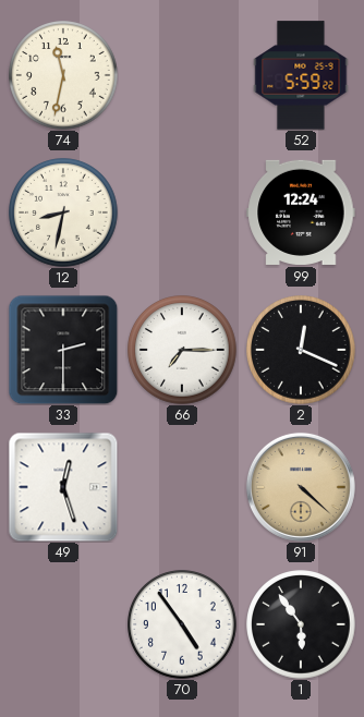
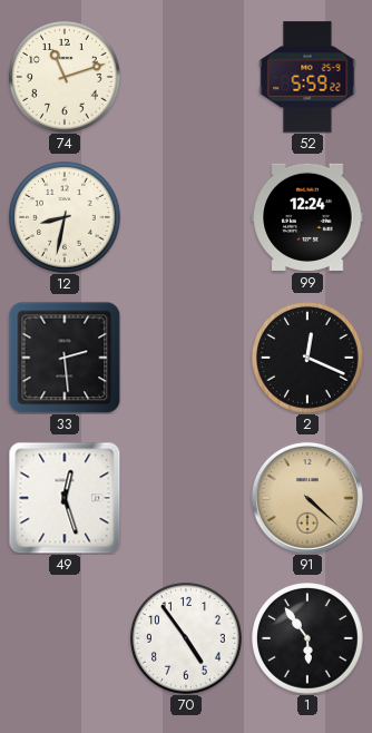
74: 11:32 -> 11:12 (65, 77)
33: 2:30 -> 2:29 (65, 358)
66: 7:15 -> none (182, 350)
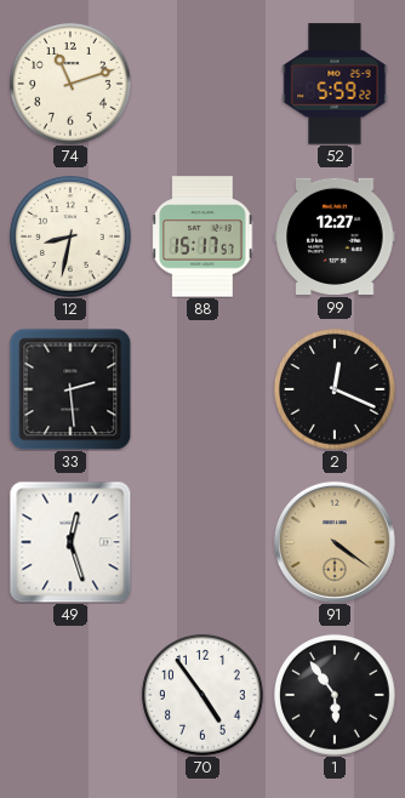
88: none -> 15:17 (202, 236)
99: 12:24 -> 12:27 (335, 236)
91: 4:22 -> 4:21 (335, 542)
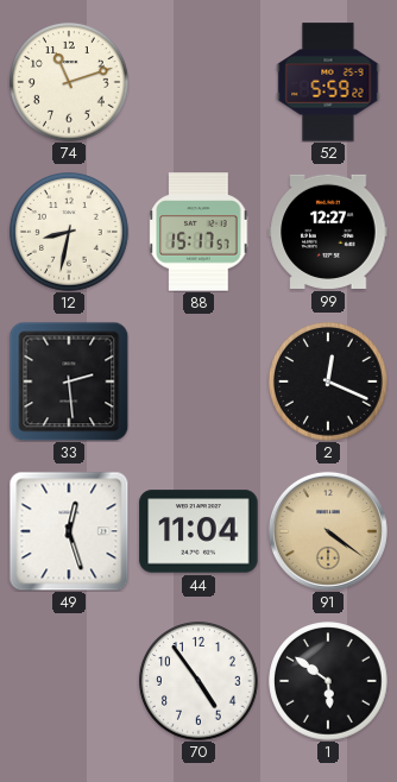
44: none -> 11:04 (198, 531)
1: 5:54 -> 5:51 (328, 681)
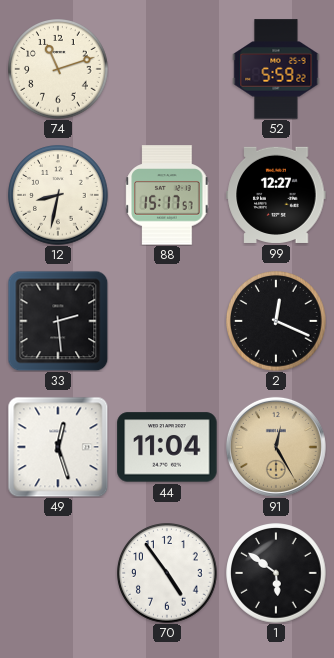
91: 4:21 -> 12:25 (276, 447)
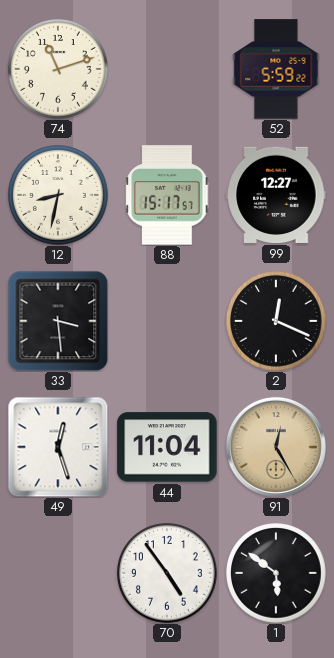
33: 2:29 -> 3:29 (58, 321)
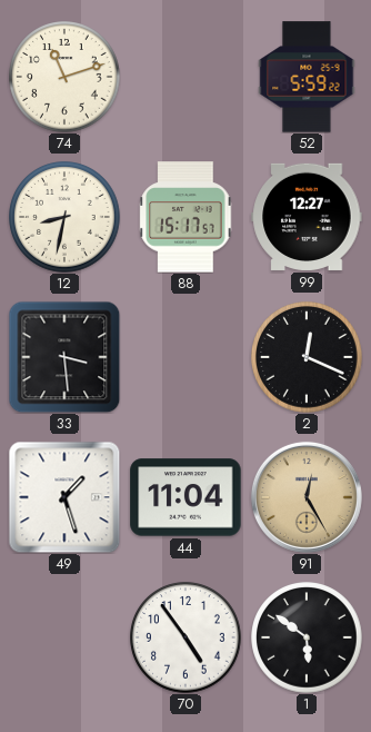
49: 12:27 -> 1:27 (64, 497)
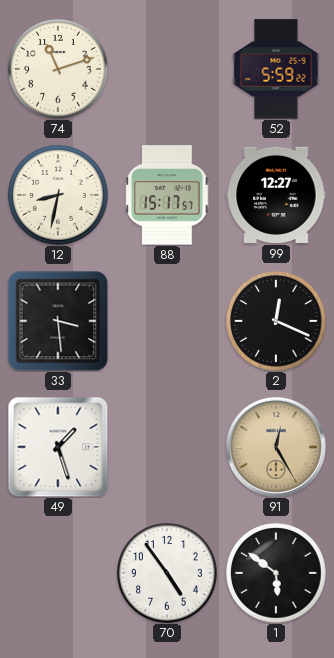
44: 11:04 -> none (185, 497)
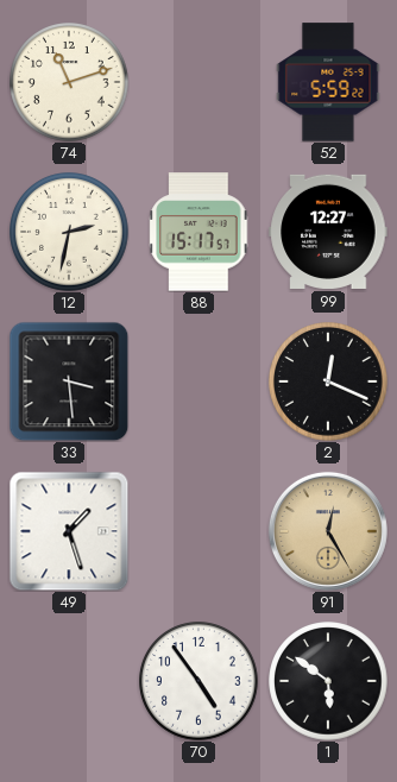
12: 8:32 -> 2:32 (69, 232)
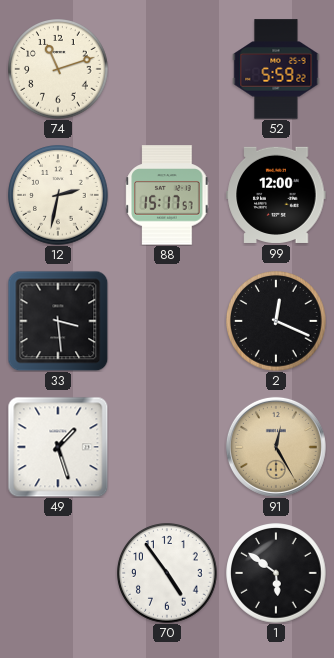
99: 12:27 -> 12:00 (276, 195)
